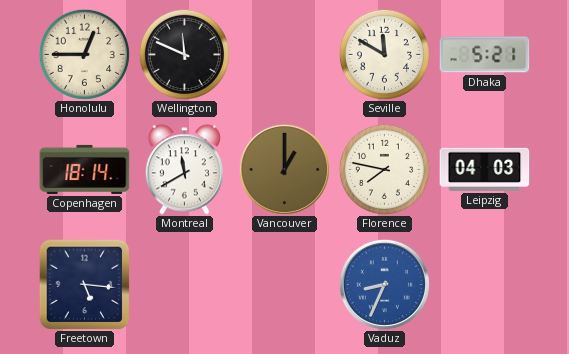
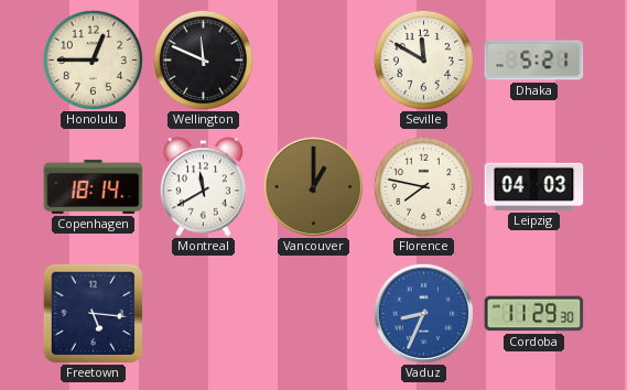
Cordoba: none -> 11:29 (534, 314)
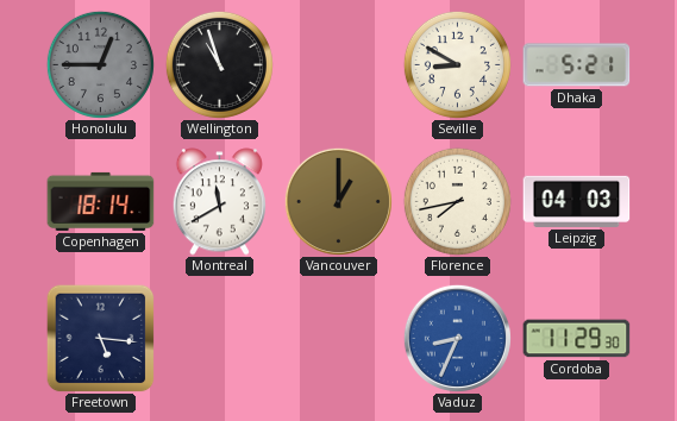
Honolulu dial: cream -> grey (100, 64)
Wellington: 11:49 -> 10:57 (219, 64)
Seville: 11:50 -> 8:50 (457, 64)
Florence: 7:47 -> 7:43 (457, 201)
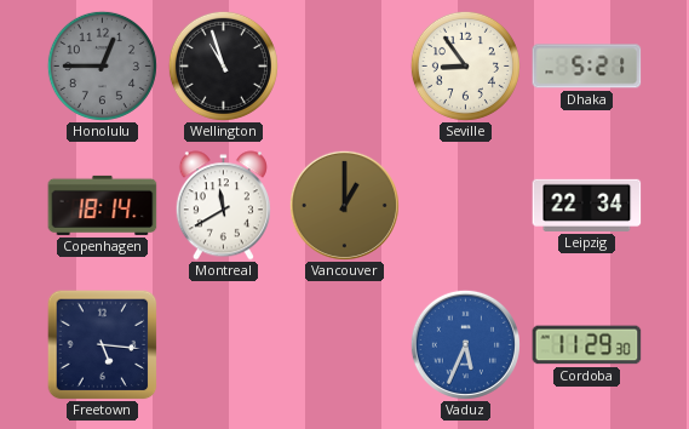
Seville: 8:50 -> 8:54 (465, 65)
Florence: 7:43 -> none (457, 201)
Leipzig: 04:03 -> 22:34 (587, 205)
Vaduz: 8:34 -> 5:34 (465, 344)
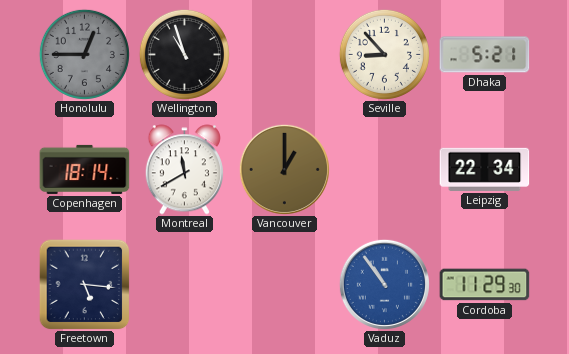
Seville: 8:54 -> 8:53 (384, 54)
Vaduz: 5:34 -> 10:54 (384, 284)
